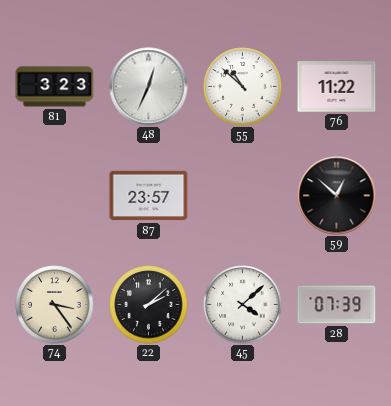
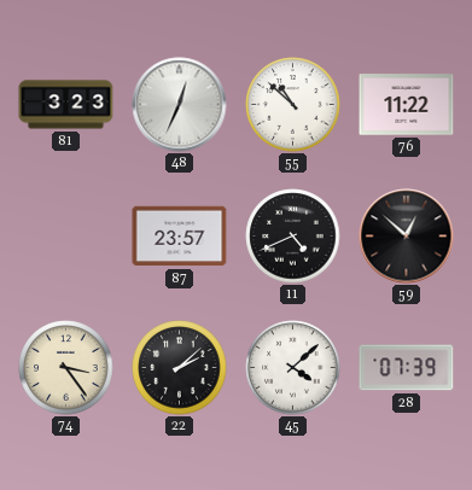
11: none -> 4:41 (293, 237)
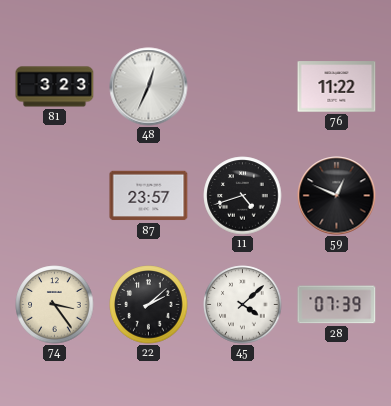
55: 10:52 -> none (293, 105)
11: 4:41 -> 4:42 (243, 196)
59: 12:52 -> 12:49 (337, 196)
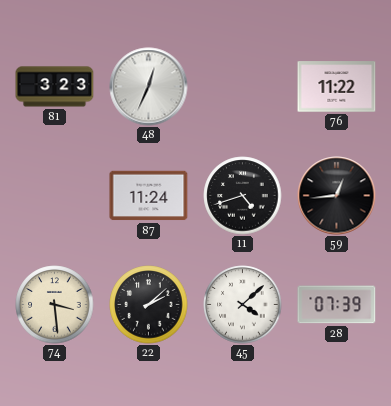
87: 23:57 -> 11:24 (149, 196)
59: 12:49 -> 12:44 (337, 196)
74: 3:24 -> 3:29 (55, 305)
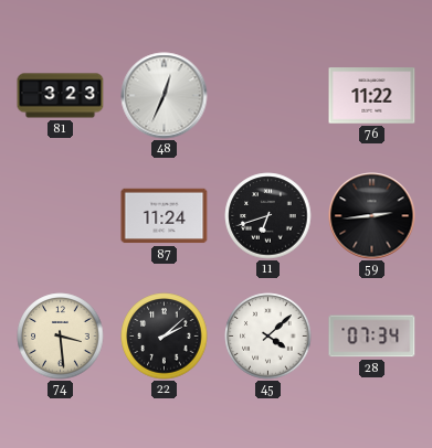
11: 4:42 -> 6:42 (268, 216)
59: 12:44 -> 2:44 (372, 216)
28: 07:39 -> 07:34 (372, 337)
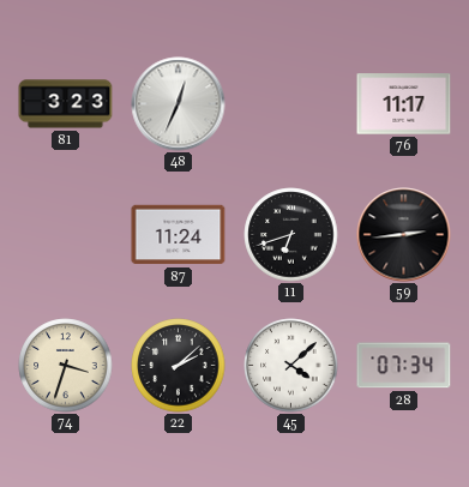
76: 11:22 -> 11:17 (404, 104)
74: 3:29 -> 3:33 (66, 366)
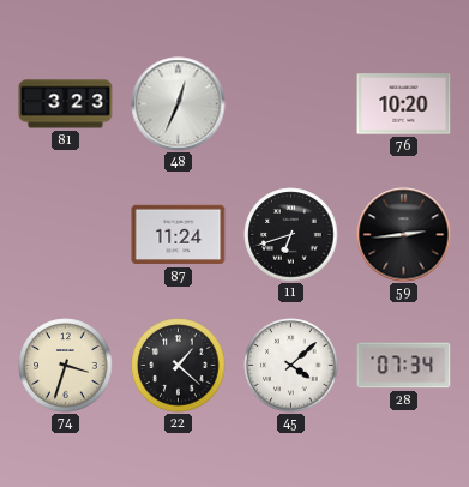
76: 11:17 -> 10:20 (404, 104)
22: 2:08 -> 1:22 (179, 366)
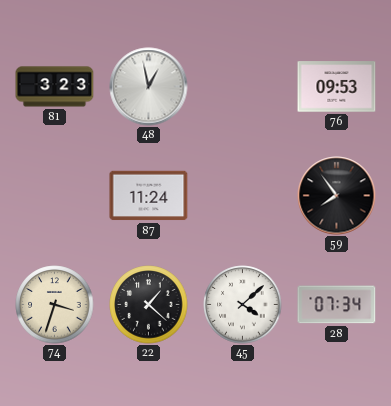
48: 12:34 -> 12:58 (149, 87)
76: 10:20 -> 09:53 (337, 87)
11: 6:42 -> none (291, 235)
59: 2:44 -> 7:54 (337, 196)
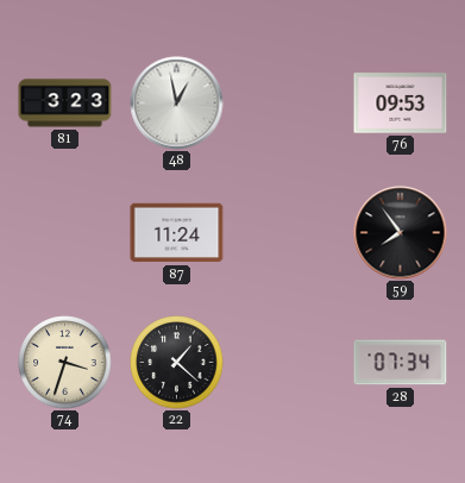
45: 4:08 -> none (243, 305)
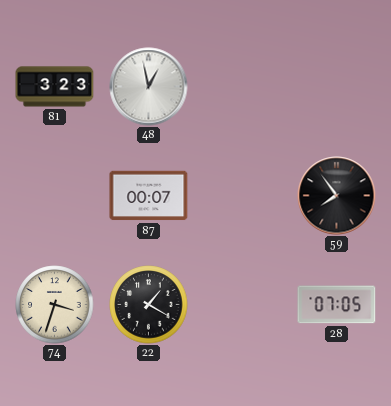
76: 09:53 -> none (401, 103)
87: 11:24 -> 00:07 (149, 196)
22: 1:22 -> 1:20 (149, 305)
28: 07:34 -> 07:05 (337, 305)
